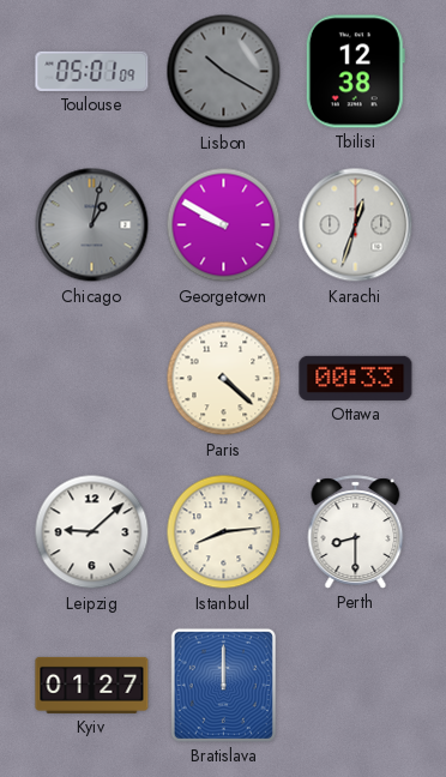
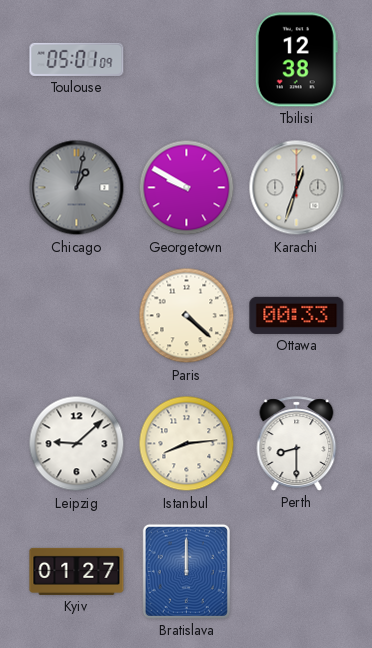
Lisbon: 10:20 -> none (224, 72)
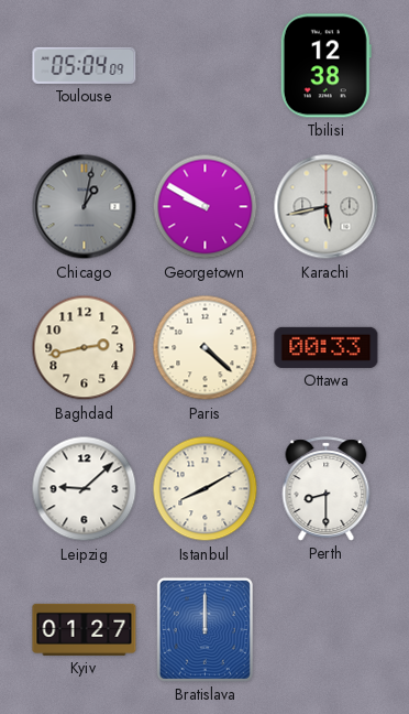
Toulouse: 05:01 -> 05:04 (85, 65)
Karachi: 12:33 -> 5:43 (327, 207)
Baghdad: none -> 2:43 (85, 348)
Istanbul: 8:14 -> 8:10 (206, 489)
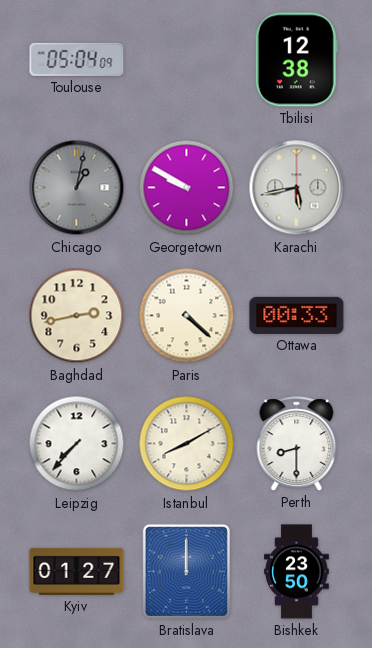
Leipzig: 9:08 -> 7:37 (77, 444)
Bishkek: none -> 23:50 (297, 572)
